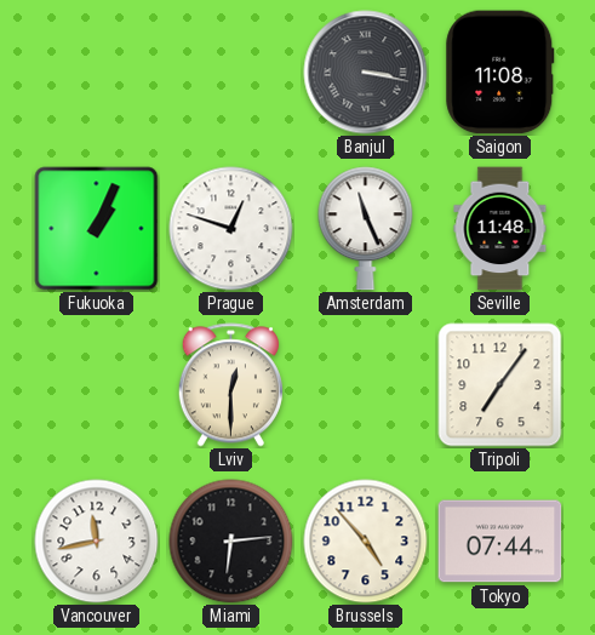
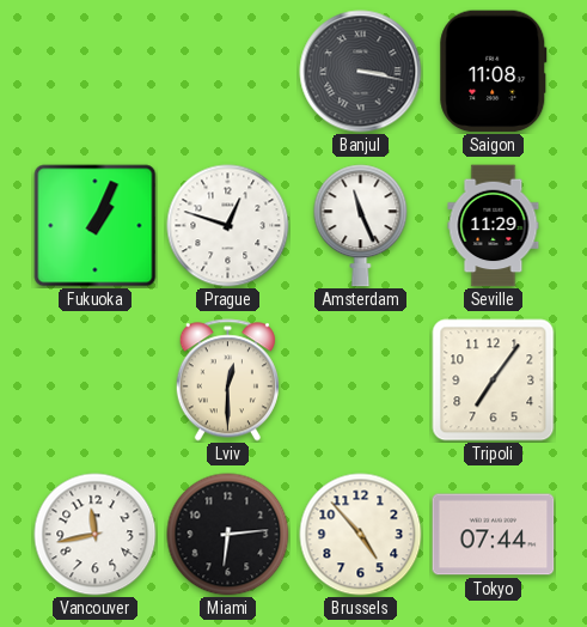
Seville: 11:48 -> 11:29 (494, 226)
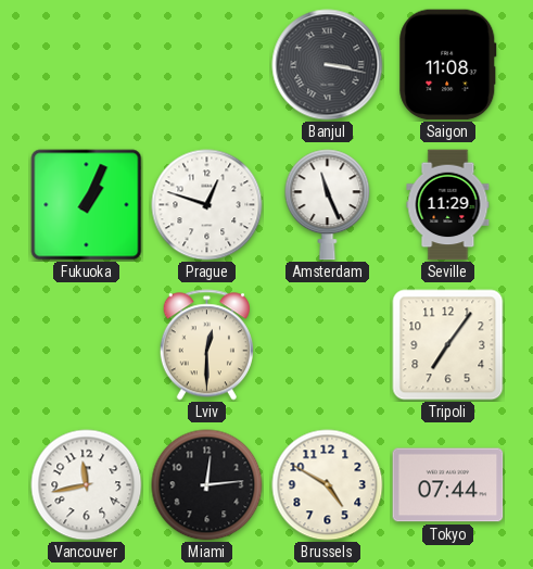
Miami: 6:14 -> 12:14 (207, 485)
Brussels: 4:53 -> 4:50 (328, 485)
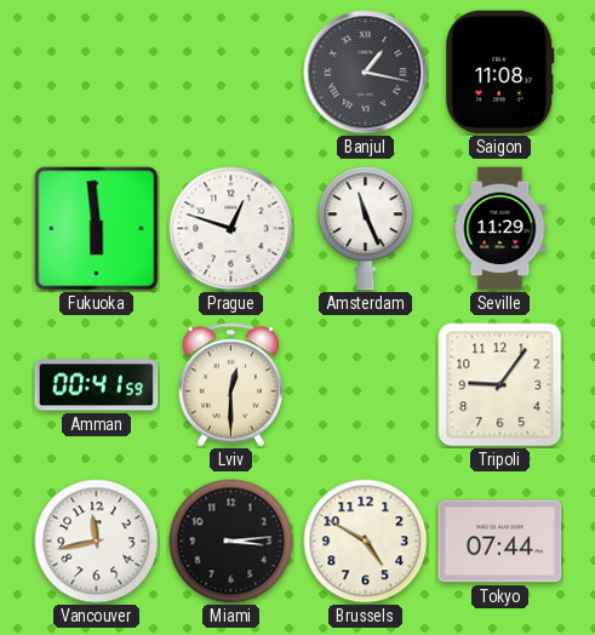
Banjul: 3:17 -> 1:17 (366, 73)
Fukuoka: 1:04 -> 5:59 (97, 229)
Amman: none -> 00:41 (97, 385)
Tripoli: 7:06 -> 9:06 (500, 385)
Miami: 12:14 -> 3:14 (231, 542)
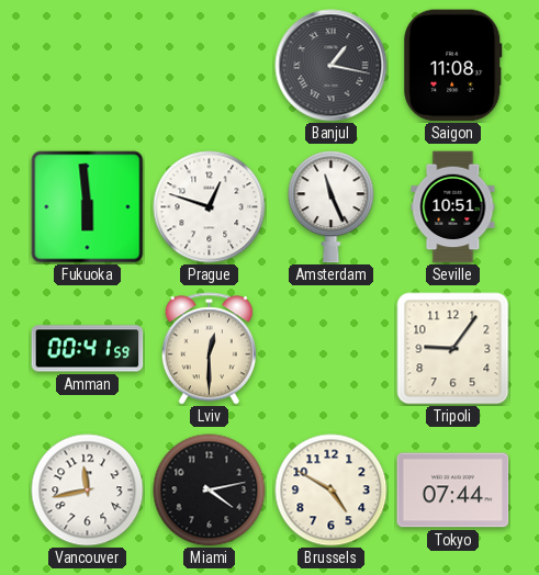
Seville: 11:29 -> 10:51 (453, 207)
Miami: 3:14 -> 4:13 (210, 491)
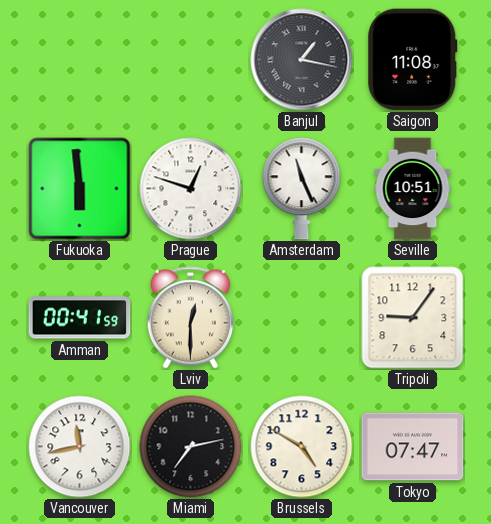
Miami: 4:13 -> 7:13 (191, 447)
Tokyo: 07:44 -> 07:47 (413, 447)
